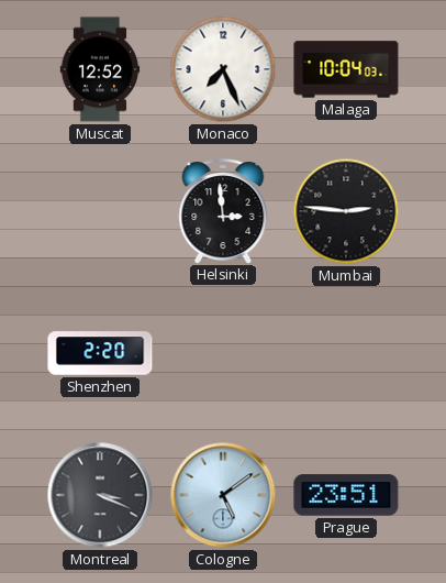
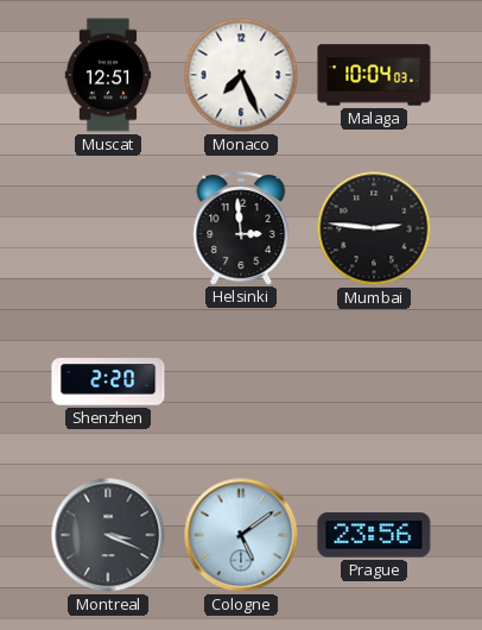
Muscat: 12:52 -> 12:51 (108, 75)
Prague: 23:51 -> 23:56 (374, 535)
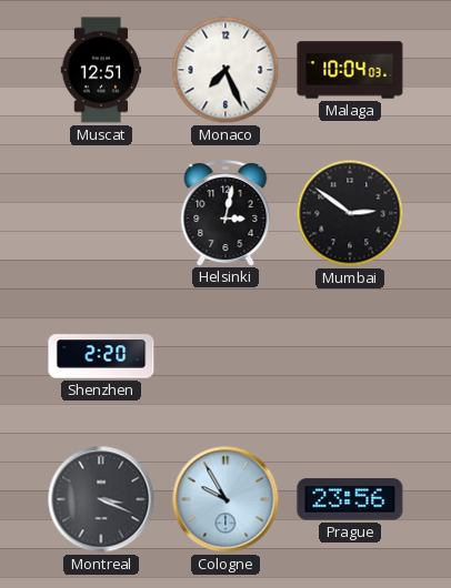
Helsinki: 2:59 -> 3:02 (225, 213)
Mumbai: 2:46 -> 2:51 (350, 213)
Cologne: 5:09 -> 9:55 (225, 499)
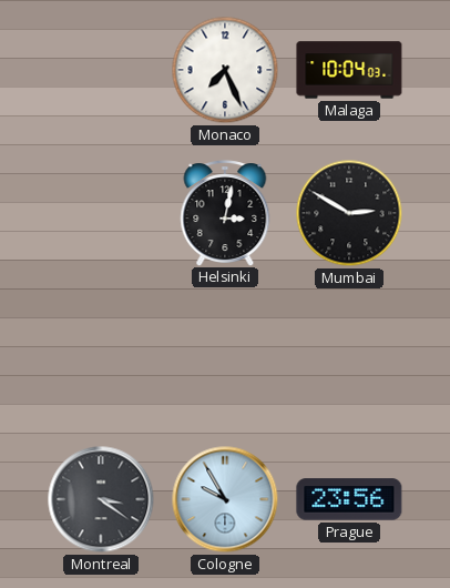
Muscat: 12:51 -> none (101, 70)
Mumbai: 2:51 -> 2:50 (349, 213)
Shenzhen: 2:20 -> none (101, 356)
Montreal: 3:19 -> 3:21 (101, 499)
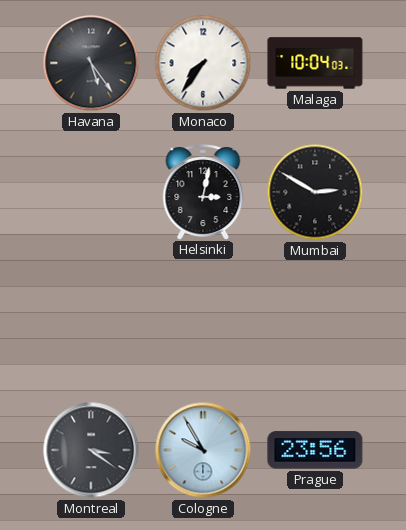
Havana: none -> 5:24 (91, 63)
Monaco: 7:26 -> 7:36 (203, 63)
